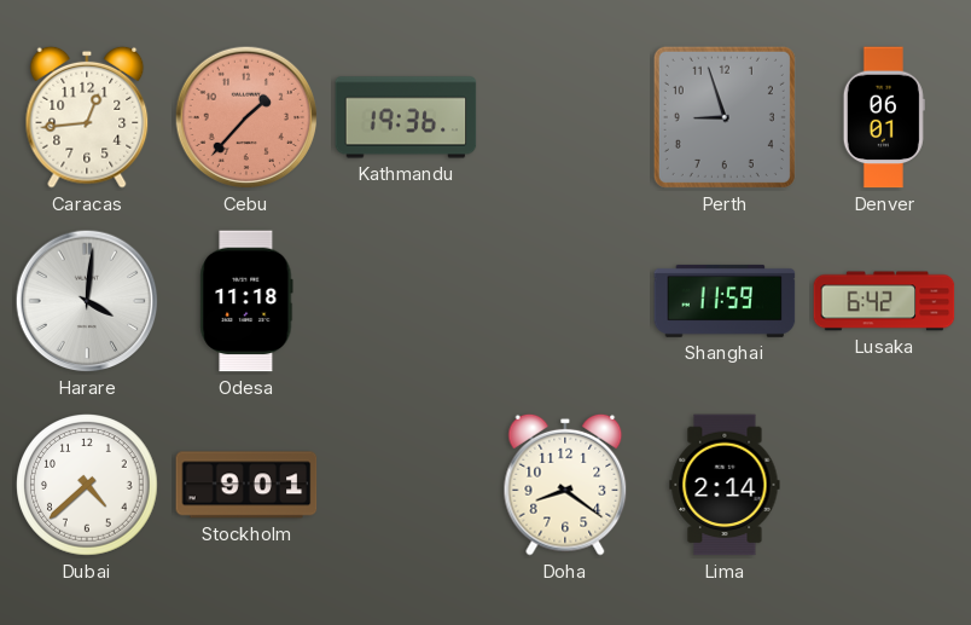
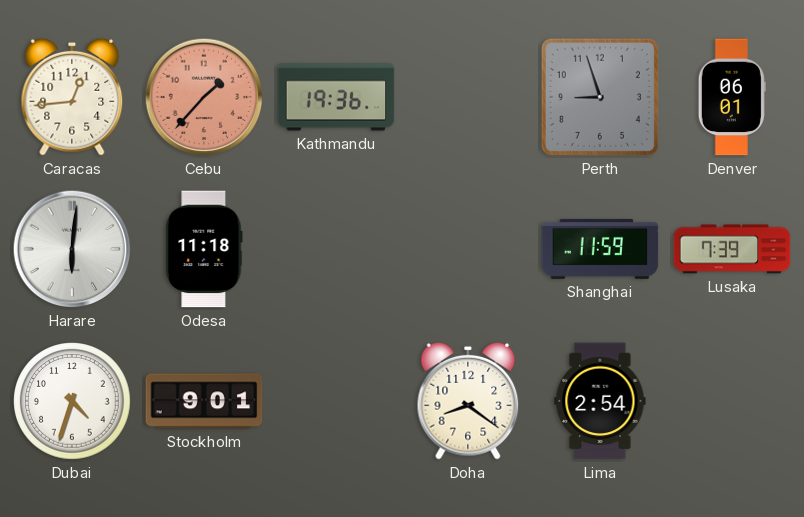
Harare: 4:01 -> 6:01 (72, 249)
Lusaka: 6:42 -> 7:39 (732, 249)
Dubai: 4:38 -> 4:33 (72, 401)
Lima: 2:14 -> 2:54 (600, 401)
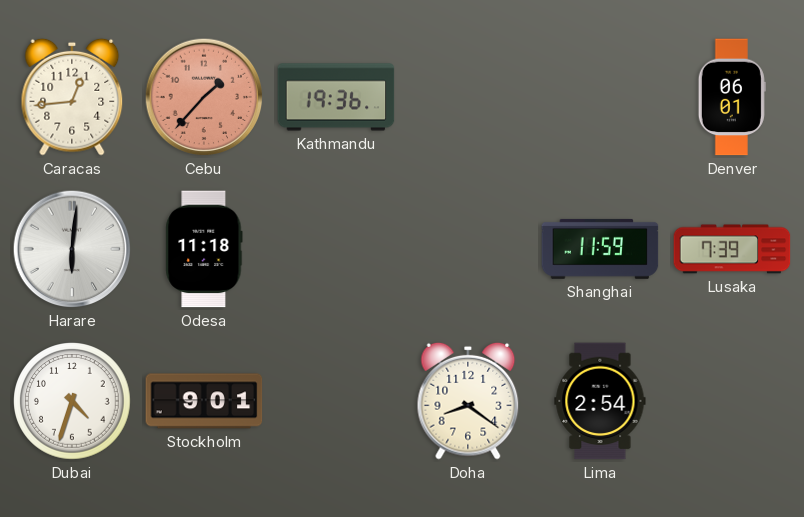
Perth: 8:57 -> none (600, 97)
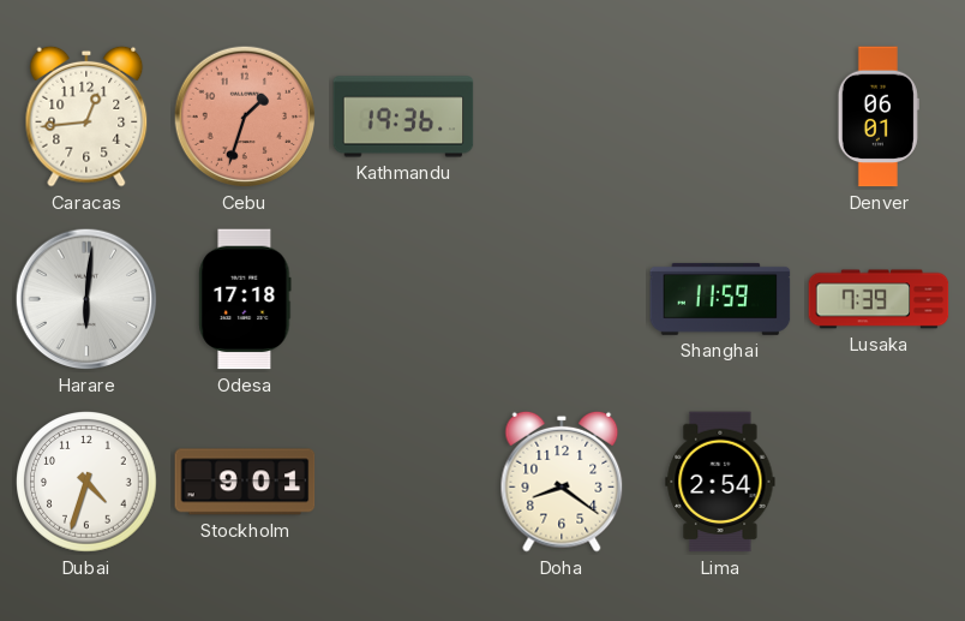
Cebu: 1:37 -> 1:33 (245, 117)
Odesa: 11:18 -> 17:18 (245, 299)
